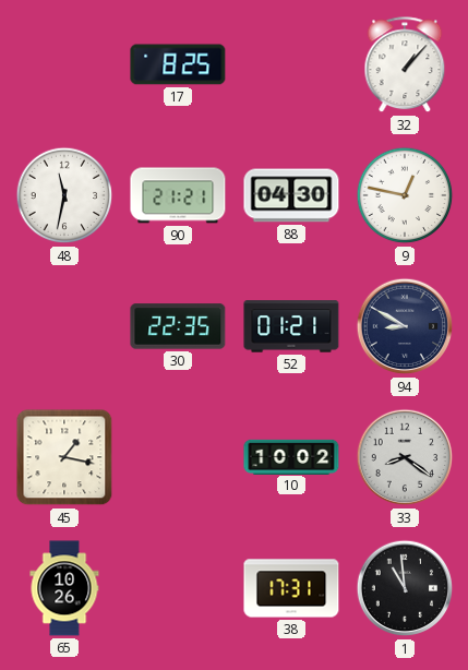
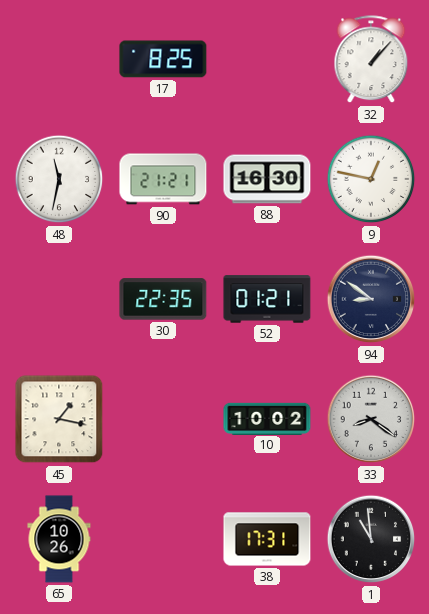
88: 04:30 -> 16:30 (267, 179)
94: 8:50 -> 8:51 (371, 299)
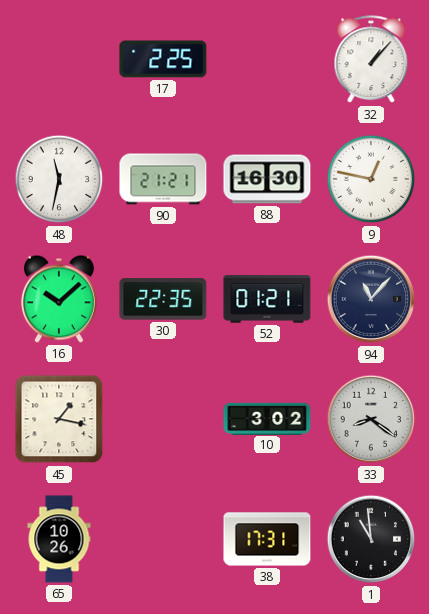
17: 8:25 -> 2:25 (163, 59)
16: none -> 10:08 (59, 299)
94: 8:51 -> 11:07 (371, 299)
10: 10:02 -> 3:02 (267, 418)
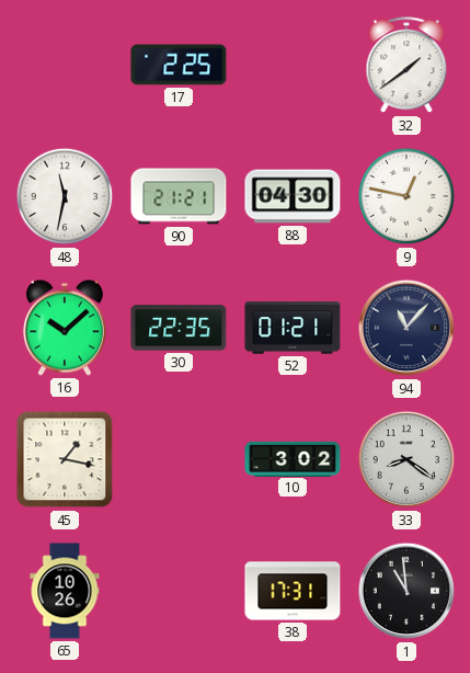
32: 1:07 -> 1:39 (406, 66)
88: 16:30 -> 04:30 (293, 196)
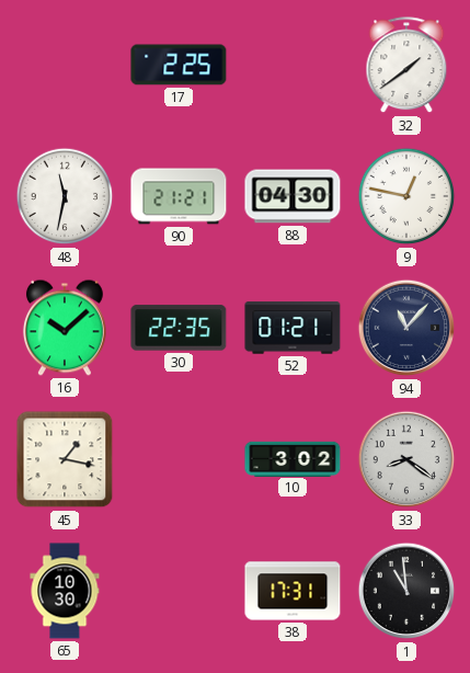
65: 10:26 -> 10:30 (65, 591)
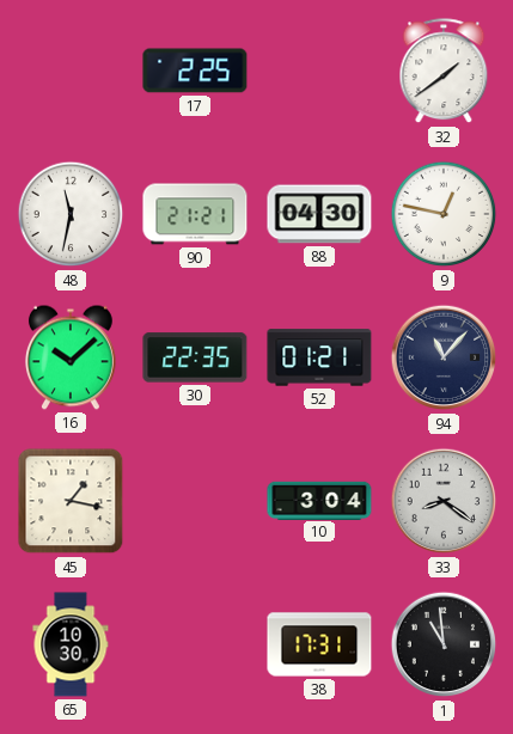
10: 3:02 -> 3:04 (319, 500)
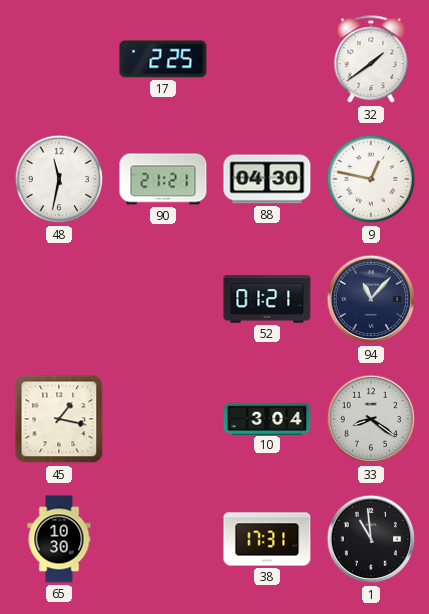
16: 10:08 -> none (71, 357)
30: 22:35 -> none (195, 357)
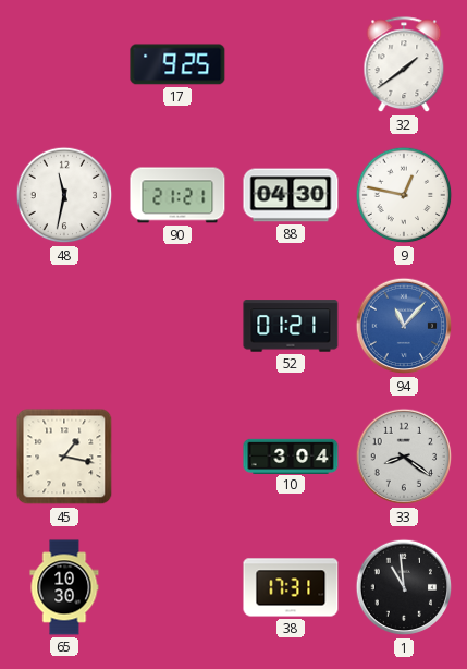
17: 2:25 -> 9:25 (177, 64)
94 dial: navy -> blue (404, 326)
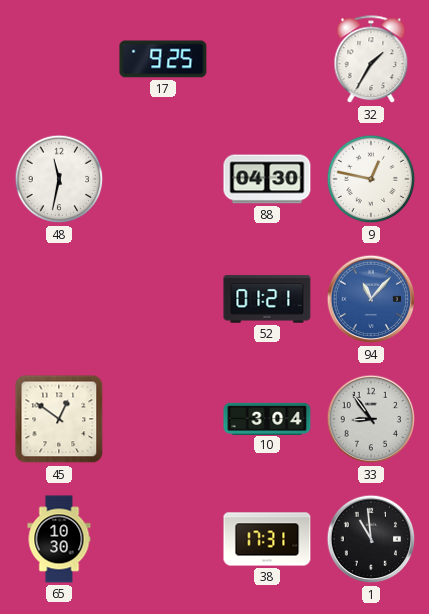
32: 1:39 -> 1:35 (371, 60)
90: 21:21 -> none (177, 195)
45: 1:17 -> 12:51 (59, 419)
33: 8:21 -> 8:54 (371, 419)
